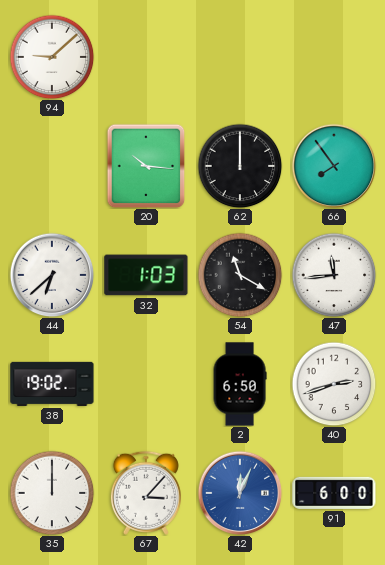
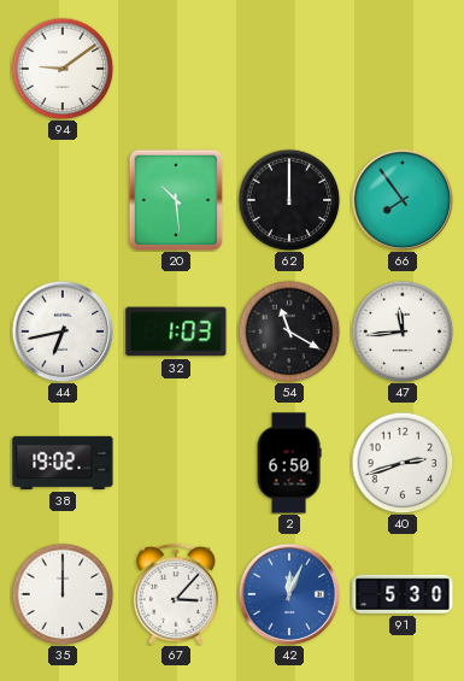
94: 9:08 -> 9:09 (63, 69)
20: 10:16 -> 10:29 (176, 200)
44: 6:38 -> 6:43 (63, 331)
91: 6:00 -> 5:30 (403, 594)
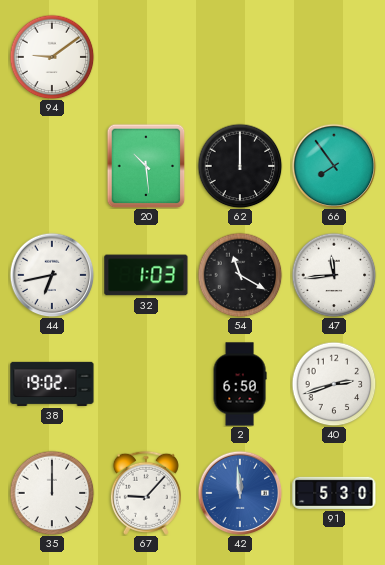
67: 3:07 -> 9:07 (146, 493)
42: 12:04 -> 11:59 (240, 493)
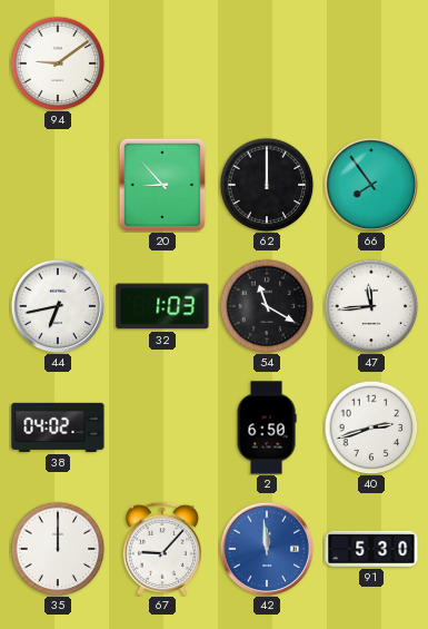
20: 10:29 -> 8:53 (162, 185)
38: 19:02 -> 04:02 (58, 427)
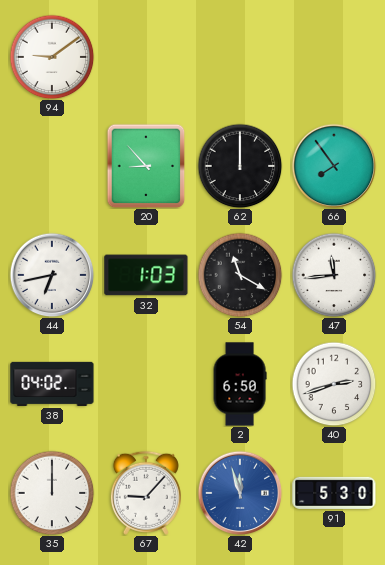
42: 11:59 -> 11:57 (240, 493)
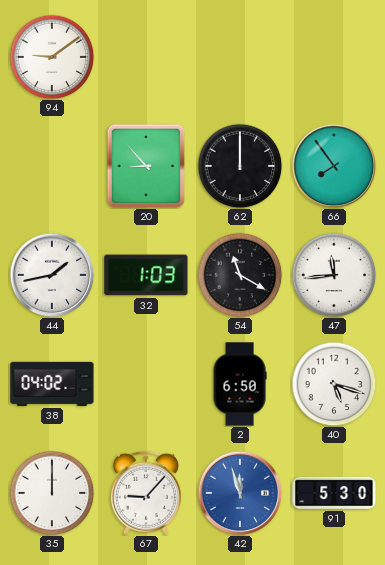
44: 6:43 -> 1:43 (52, 275)
40: 2:42 -> 5:18 (334, 384)
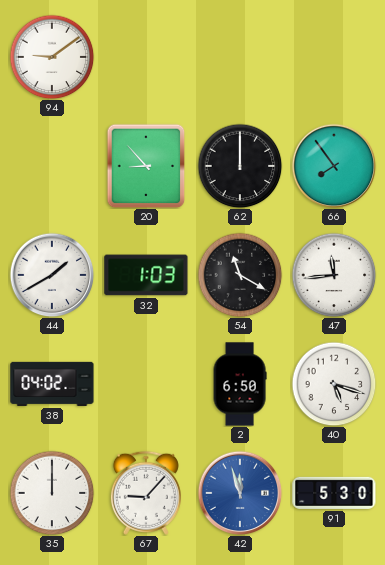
44: 1:43 -> 1:40 (52, 275)
